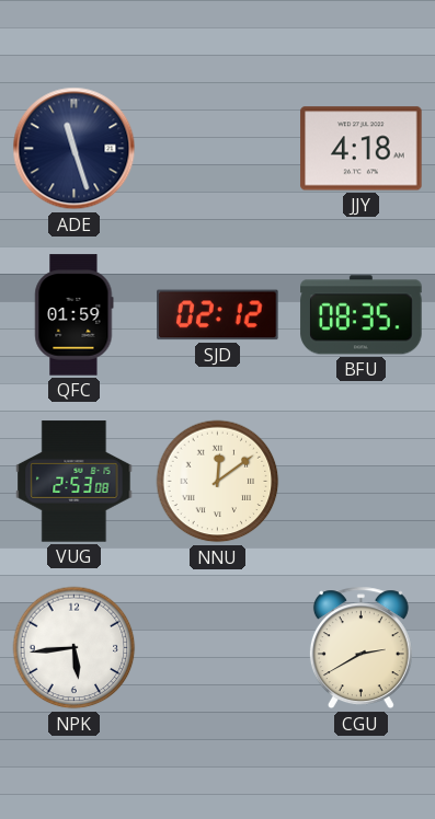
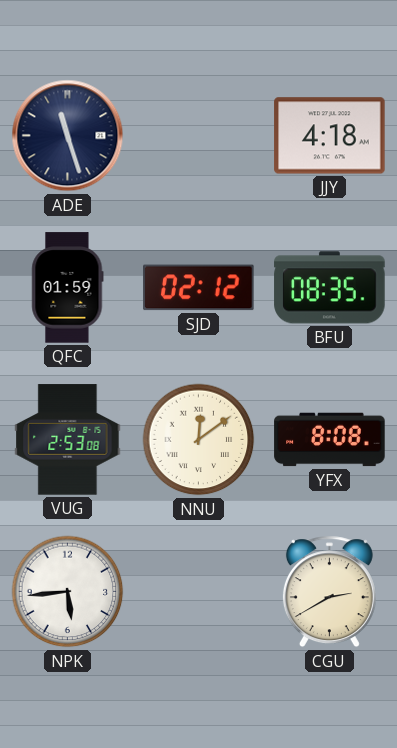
YFX: none -> 8:08 (330, 440)
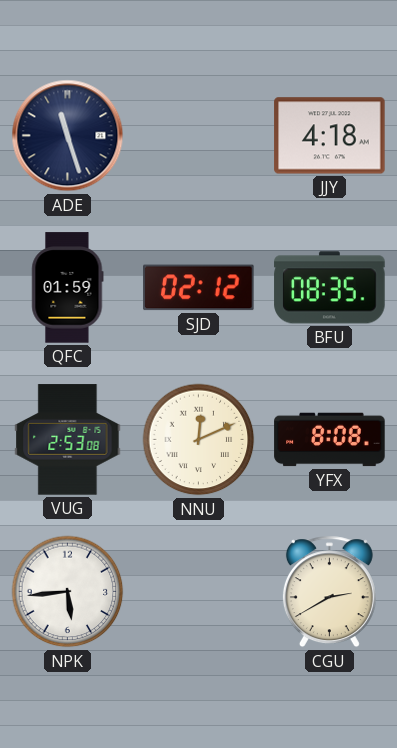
NNU: 12:09 -> 12:11 (199, 440)
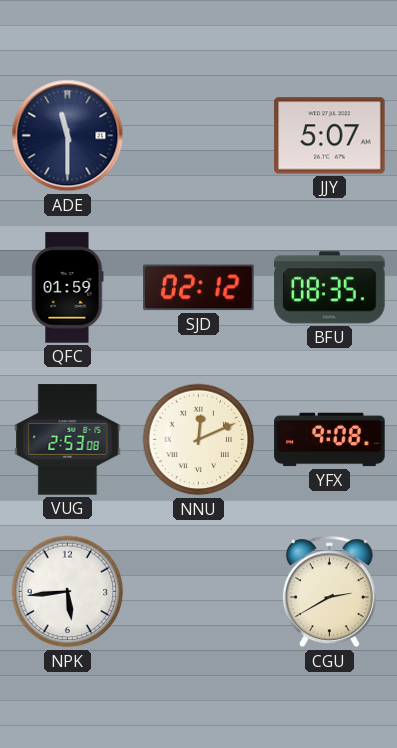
ADE: 11:27 -> 11:30 (68, 136)
JJY: 4:18 -> 5:07 (330, 136)
YFX: 8:08 -> 9:08 (330, 440)
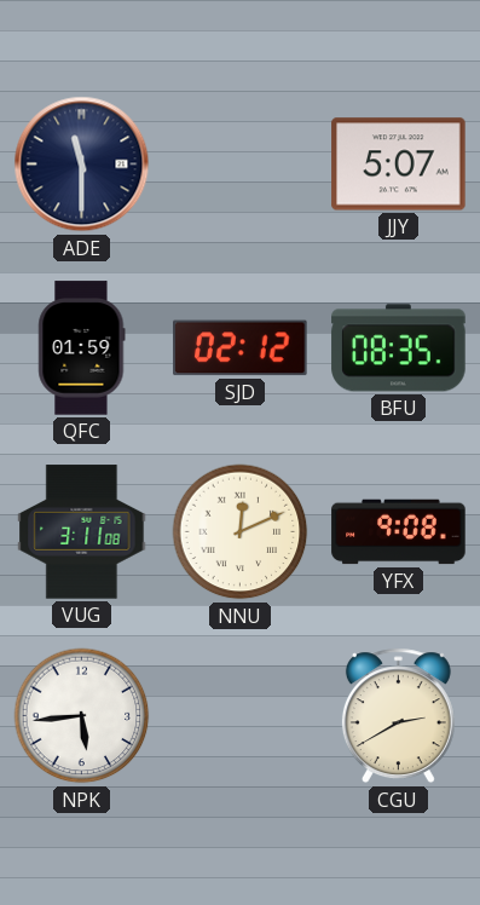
VUG: 2:53 -> 3:11 (82, 532)
